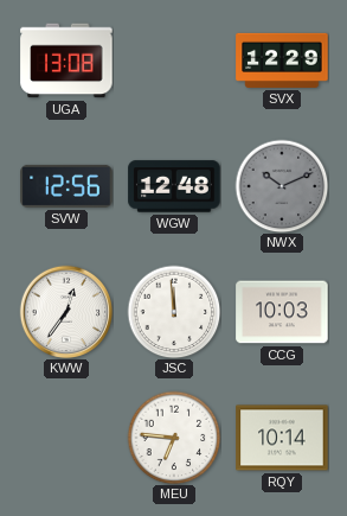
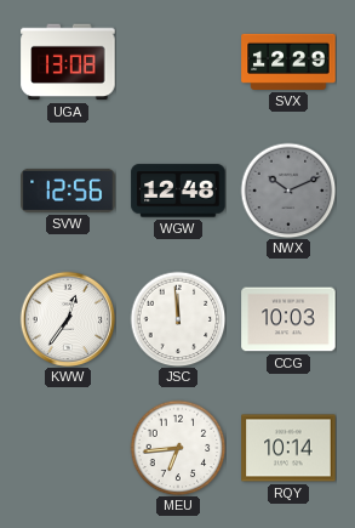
MEU: 6:46 -> 6:44 (178, 448)
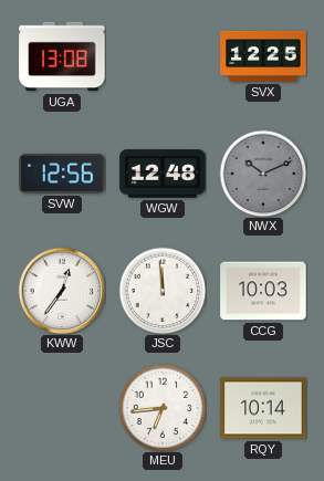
SVX: 12:29 -> 12:25 (263, 56)
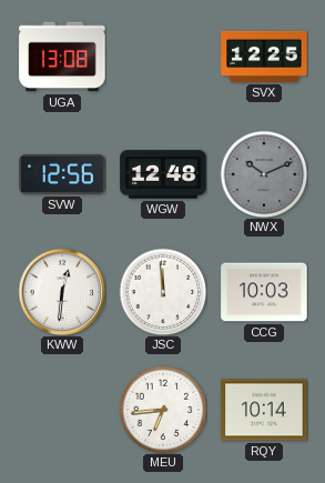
KWW: 12:36 -> 12:31 (61, 291)
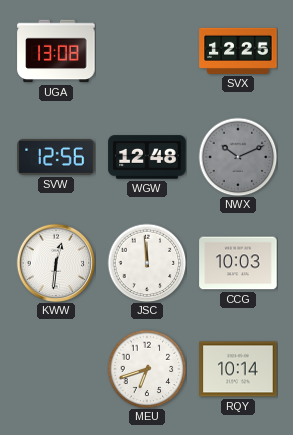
MEU: 6:44 -> 6:42 (147, 369)
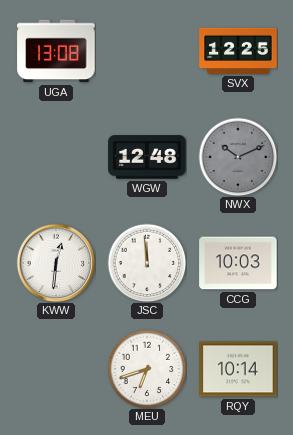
SVW: 12:56 -> none (56, 157)
